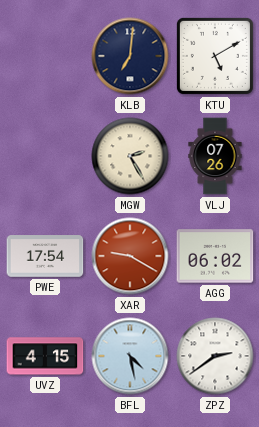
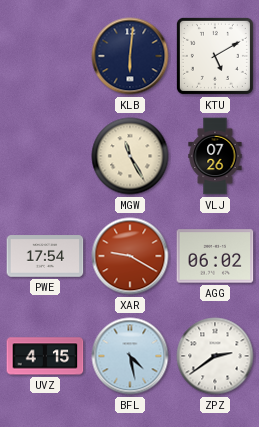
KLB: 7:01 -> 6:01 (130, 56)
MGW: 2:25 -> 11:25 (130, 156)
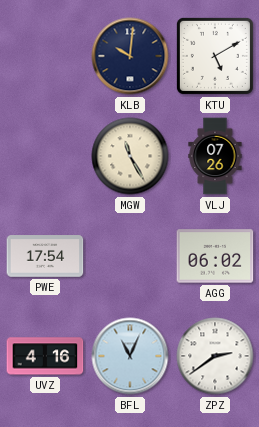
KLB: 6:01 -> 10:01 (130, 56)
XAR: 9:20 -> none (130, 256)
UVZ: 4:15 -> 4:16 (45, 356)
BFL: 4:28 -> 11:04 (130, 356)
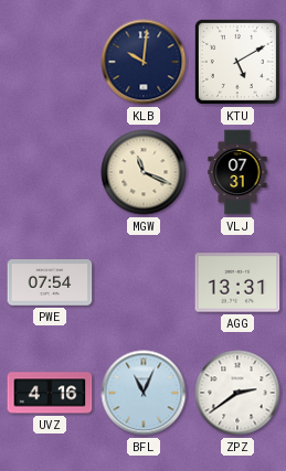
MGW: 11:25 -> 11:19 (144, 172)
VLJ: 07:26 -> 07:31 (237, 172)
PWE: 17:54 -> 07:54 (50, 282)
AGG: 06:02 -> 13:31 (237, 282)
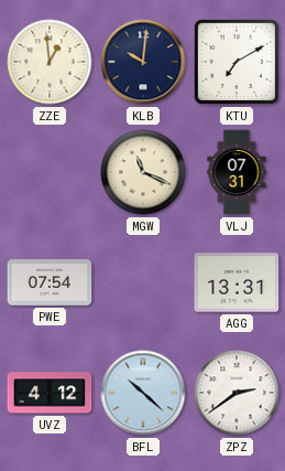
ZZE: none -> 12:59 (50, 62)
KTU: 5:10 -> 7:10 (237, 62)
UVZ: 4:16 -> 4:12 (50, 393)
BFL: 11:04 -> 10:22 (143, 393)
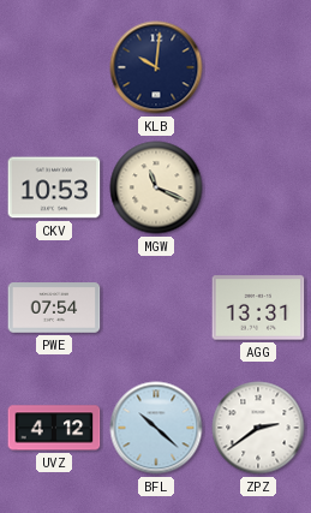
ZZE: 12:59 -> none (50, 62)
KTU: 7:10 -> none (237, 62)
CKV: none -> 10:53 (54, 187)
VLJ: 07:31 -> none (237, 172)
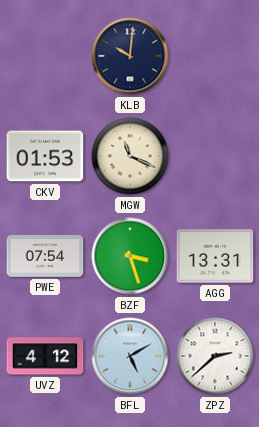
CKV: 10:53 -> 01:53 (45, 156)
BZF: none -> 3:27 (130, 256)
BFL: 10:22 -> 5:10 (130, 356)
ZPZ: 2:39 -> 2:38 (215, 356)
